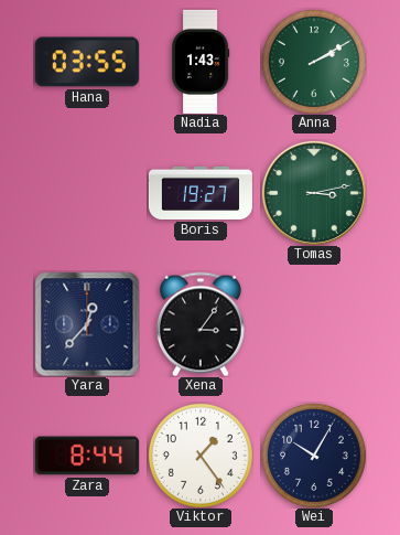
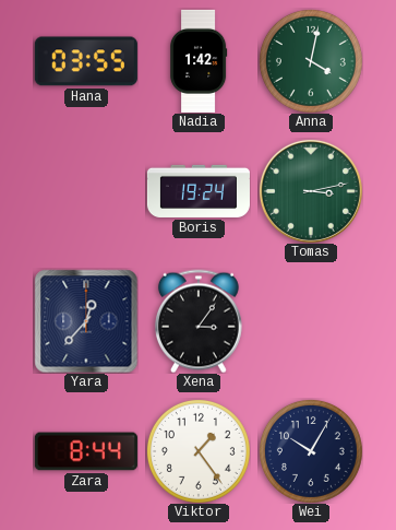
Nadia: 1:43 -> 1:42 (199, 61)
Anna: 2:10 -> 4:02 (311, 61)
Boris: 19:27 -> 19:24 (199, 191)
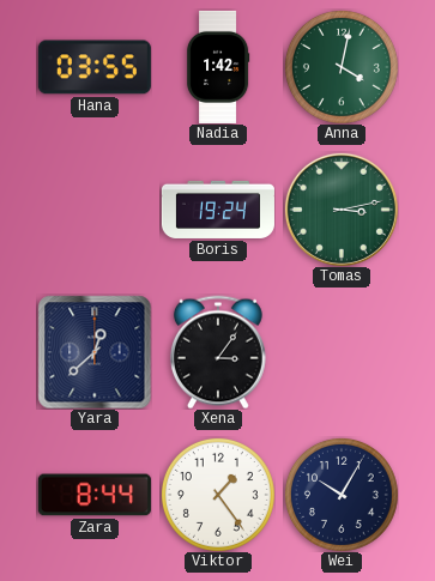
Yara: 12:37 -> 12:38 (95, 352)
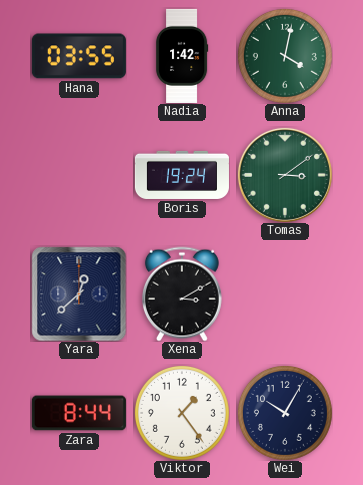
Tomas: 3:13 -> 3:09 (285, 175)
Xena: 3:06 -> 3:10 (182, 294)
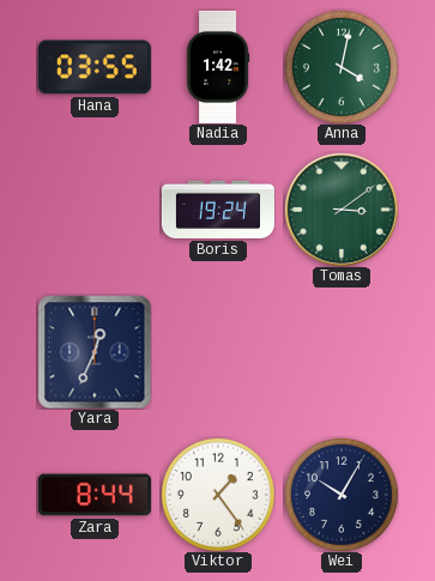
Yara: 12:38 -> 12:34 (95, 352)
Xena: 3:10 -> none (182, 294)
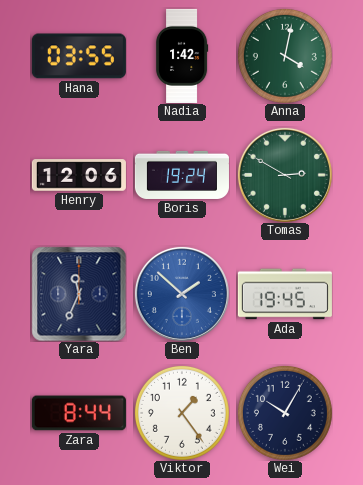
Henry: none -> 12:06 (79, 175)
Tomas: 3:09 -> 2:50 (285, 175)
Yara: 12:34 -> 11:34 (79, 294)
Ben: none -> 1:52 (182, 294)
Ada: none -> 19:45 (285, 294)
